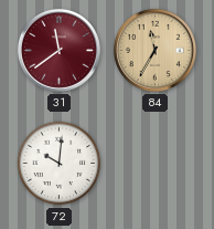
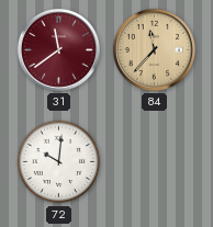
84: 11:35 -> 11:37 (154, 49)
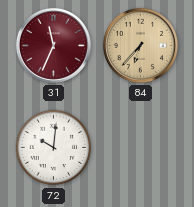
31: 11:39 -> 11:34 (53, 45)
84: 11:37 -> 6:37 (140, 45)
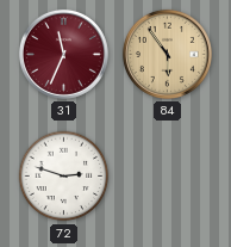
84: 6:37 -> 5:54 (167, 54)
72: 10:01 -> 2:48 (64, 177)
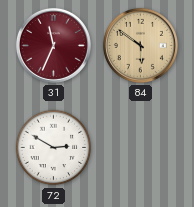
84: 5:54 -> 5:51 (140, 45)
72: 2:48 -> 2:50 (54, 148)
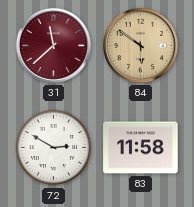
31: 11:34 -> 11:38 (53, 45)
83: none -> 11:58 (141, 148)
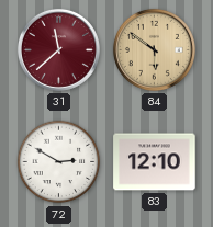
83: 11:58 -> 12:10 (155, 162)
